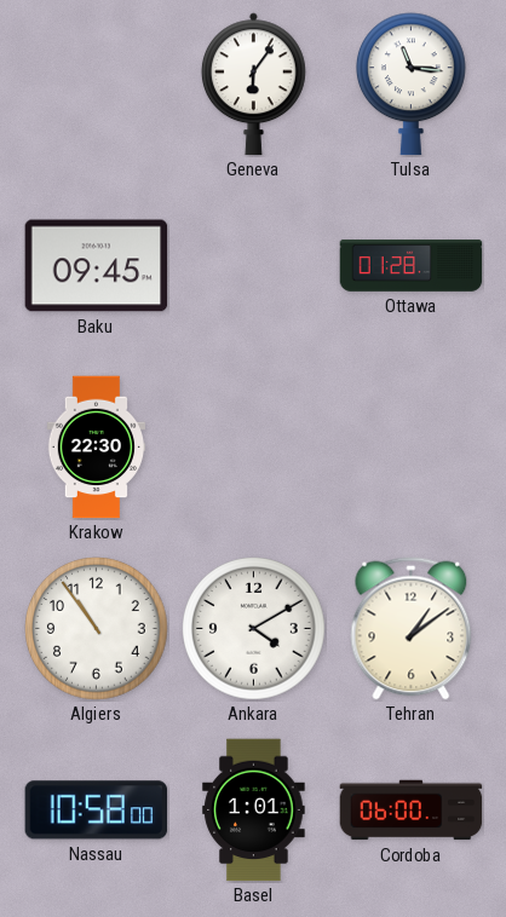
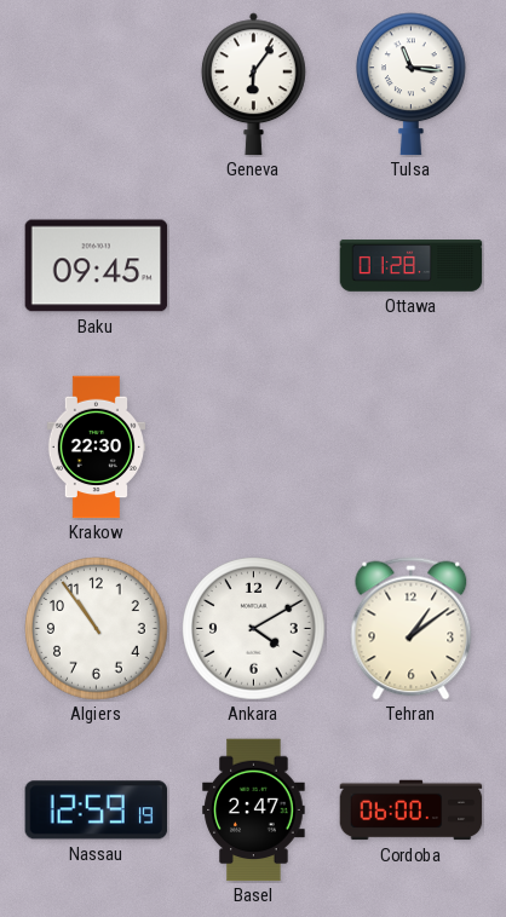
Nassau: 10:58 -> 12:59 (97, 811)
Basel: 1:01 -> 2:47 (254, 811)
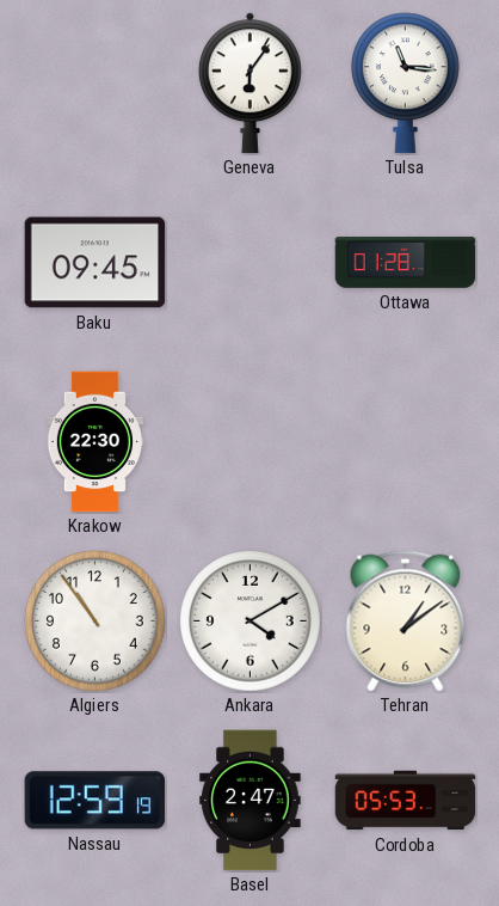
Cordoba: 06:00 -> 05:53 (406, 801)
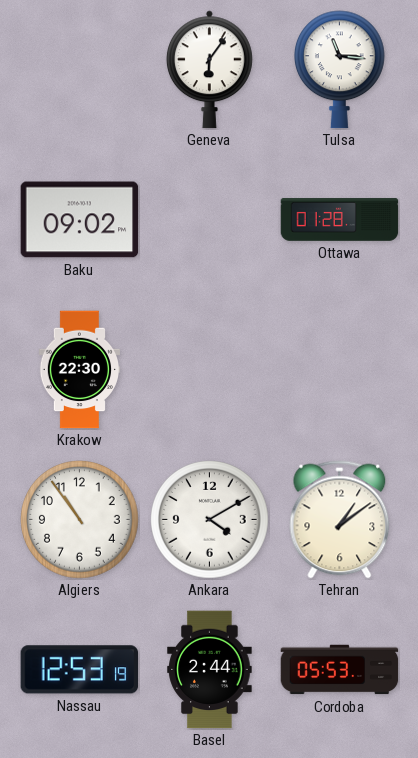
Baku: 09:45 -> 09:02 (80, 220)
Nassau: 12:59 -> 12:53 (80, 670)
Basel: 2:47 -> 2:44 (210, 670)
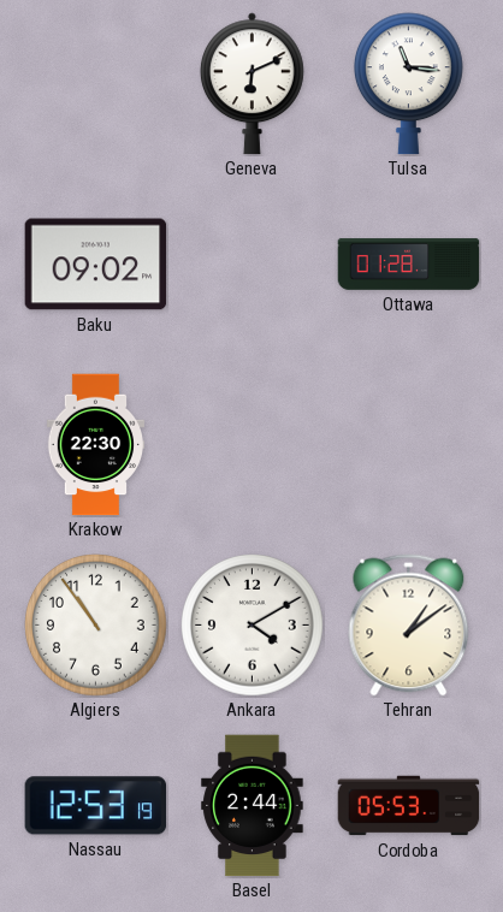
Geneva: 6:06 -> 6:11 (251, 84)
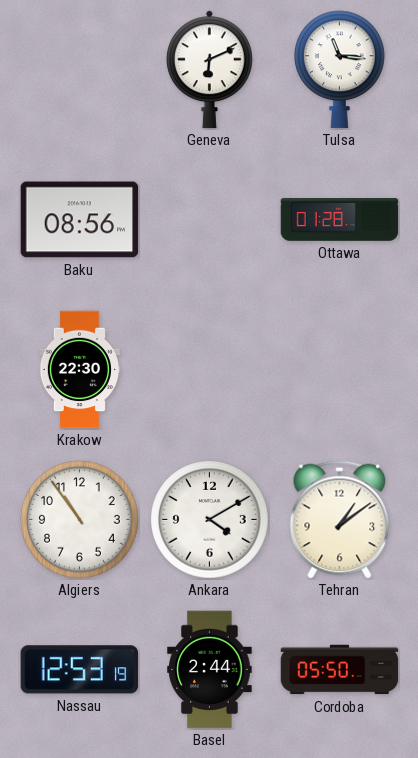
Baku: 09:02 -> 08:56 (80, 220)
Cordoba: 05:53 -> 05:50 (340, 670)
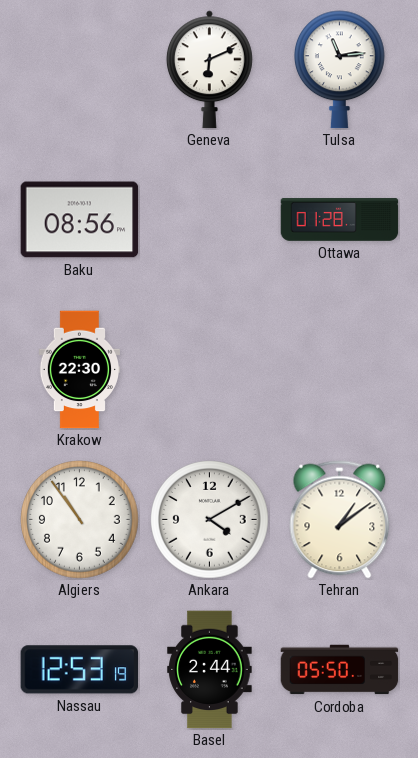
Tulsa: 11:16 -> 11:14 (340, 70)
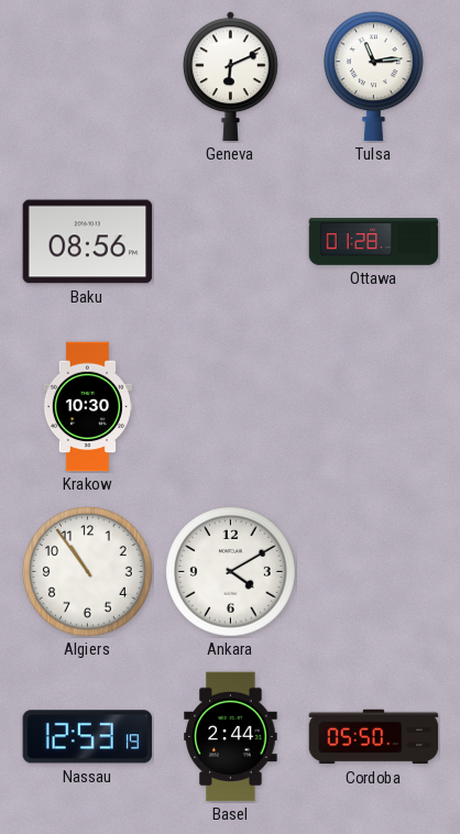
Krakow: 22:30 -> 10:30 (87, 407)
Tehran: 1:09 -> none (340, 520)
